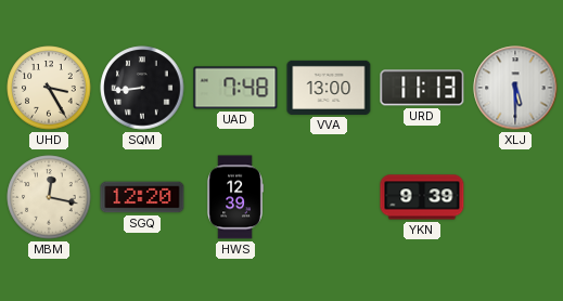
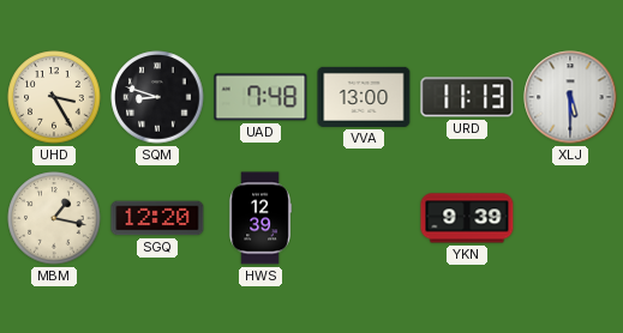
SQM: 8:44 -> 8:48 (157, 97)
MBM: 12:17 -> 1:17 (54, 218)
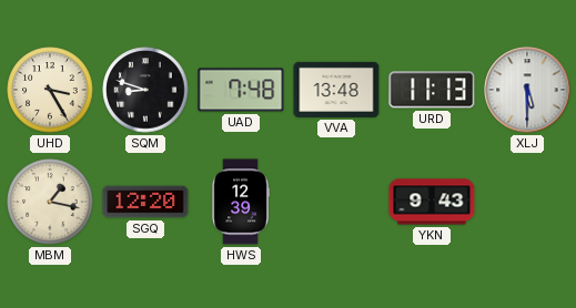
VVA: 13:00 -> 13:48 (336, 90)
YKN: 9:39 -> 9:43 (432, 202)
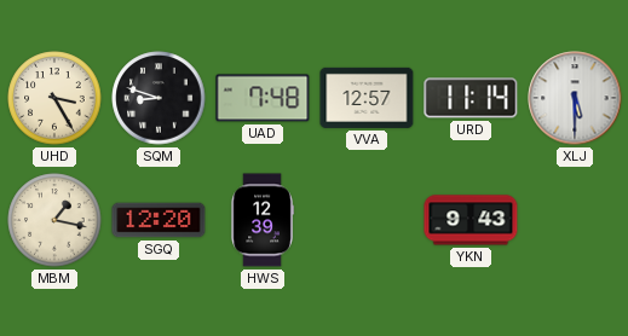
VVA: 13:48 -> 12:57 (367, 98)
URD: 11:13 -> 11:14 (471, 98)
